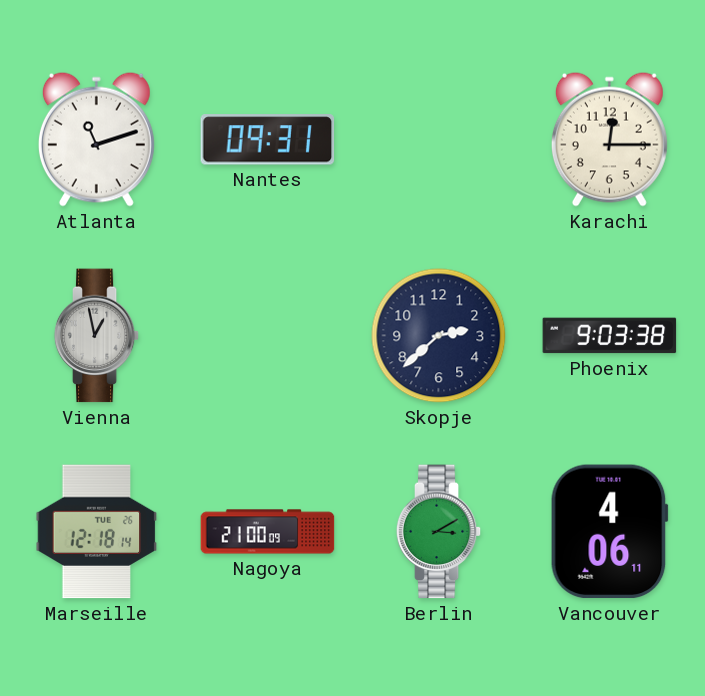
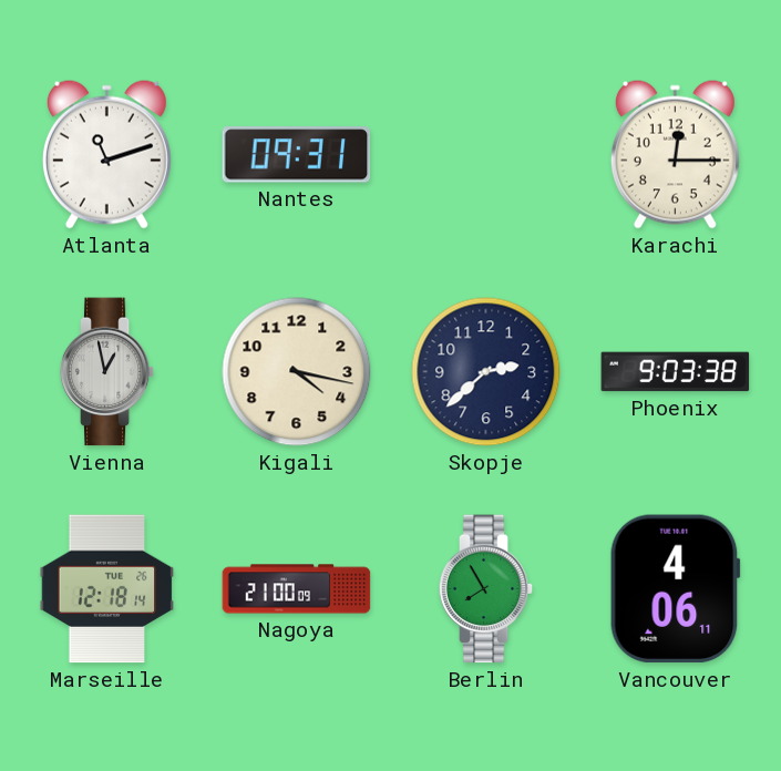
Kigali: none -> 4:17 (297, 372)
Berlin: 3:10 -> 7:55 (486, 589)
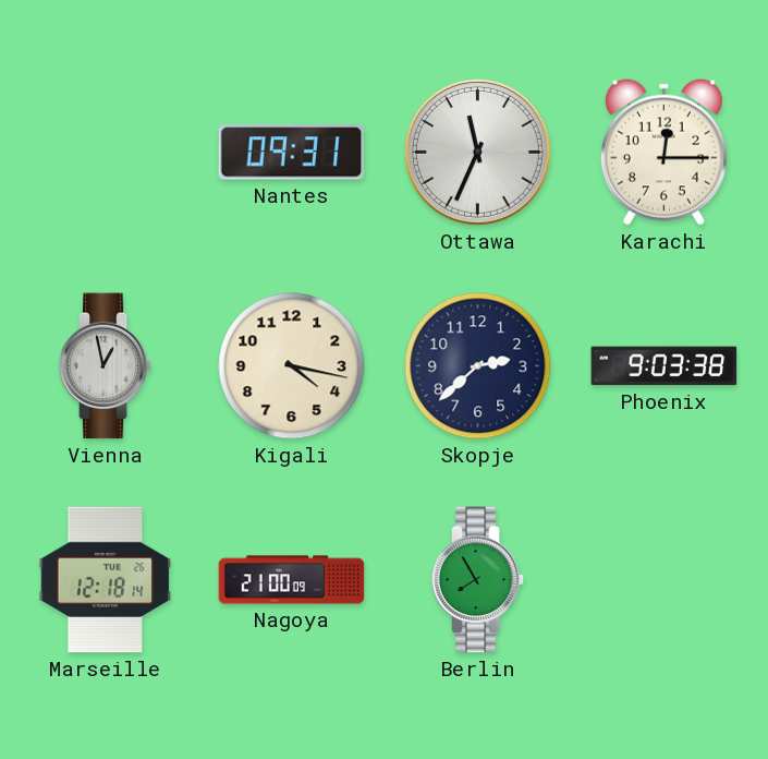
Atlanta: 11:12 -> none (106, 154)
Ottawa: none -> 11:34 (477, 152)
Vancouver: 4:06 -> none (675, 589)
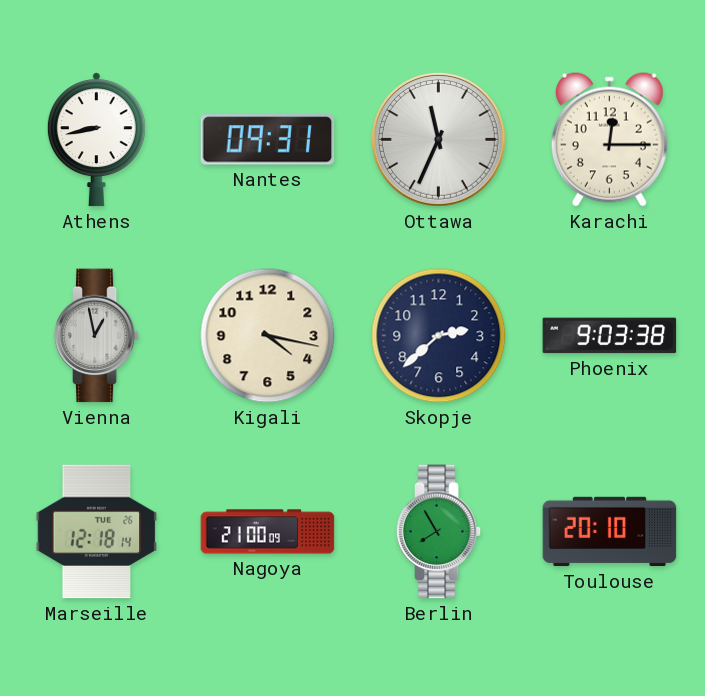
Athens: none -> 8:43 (96, 140)
Toulouse: none -> 20:10 (610, 532)
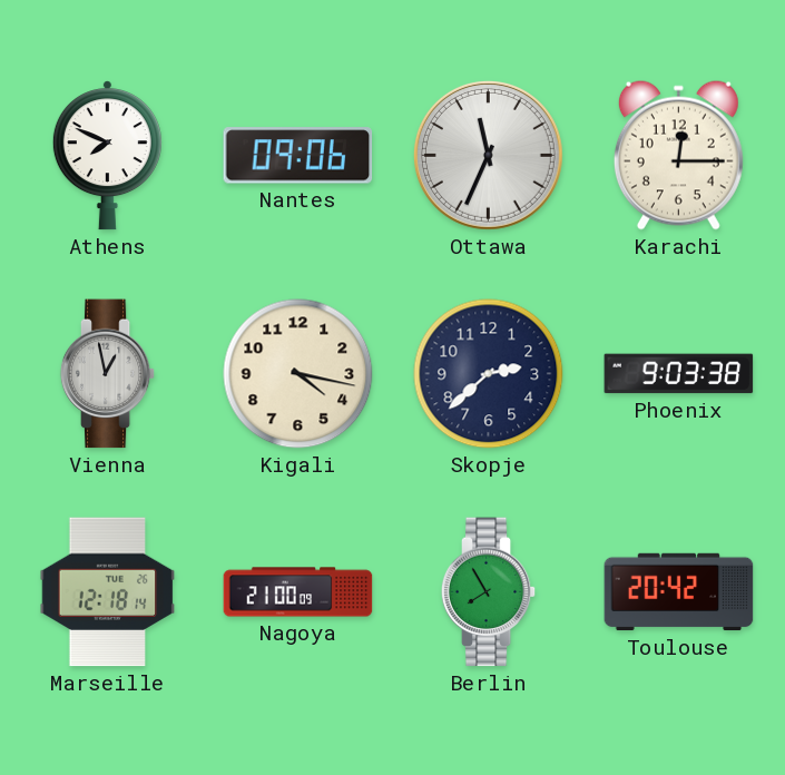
Athens: 8:43 -> 7:49 (107, 156)
Nantes: 09:31 -> 09:06 (298, 156)
Toulouse: 20:10 -> 20:42 (679, 592)
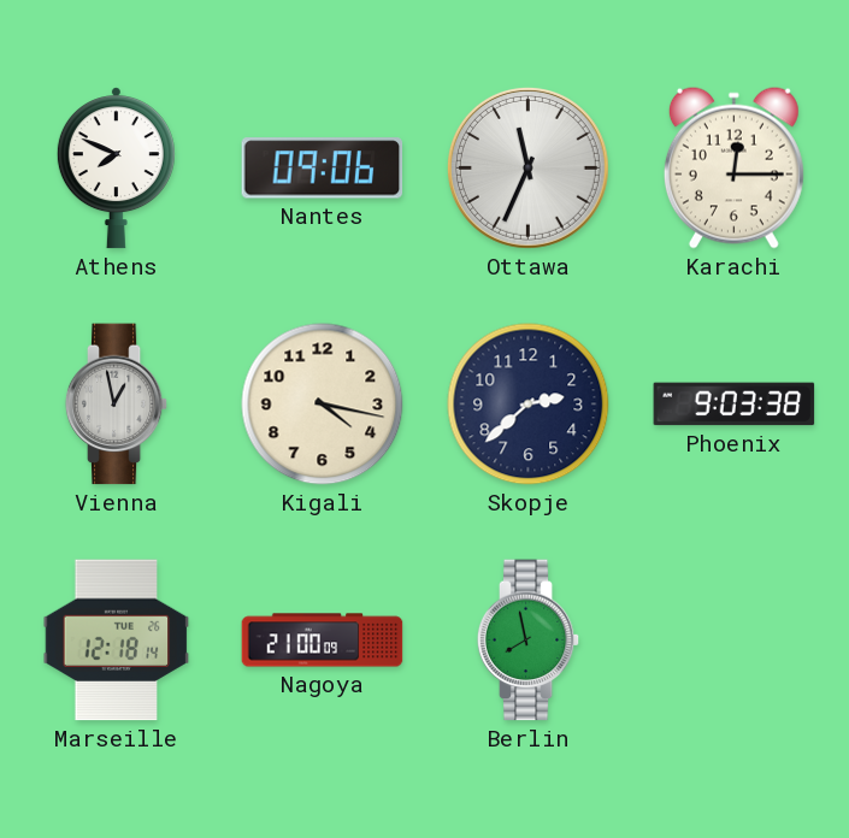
Berlin: 7:55 -> 7:58 (529, 641)
Toulouse: 20:42 -> none (679, 592)
